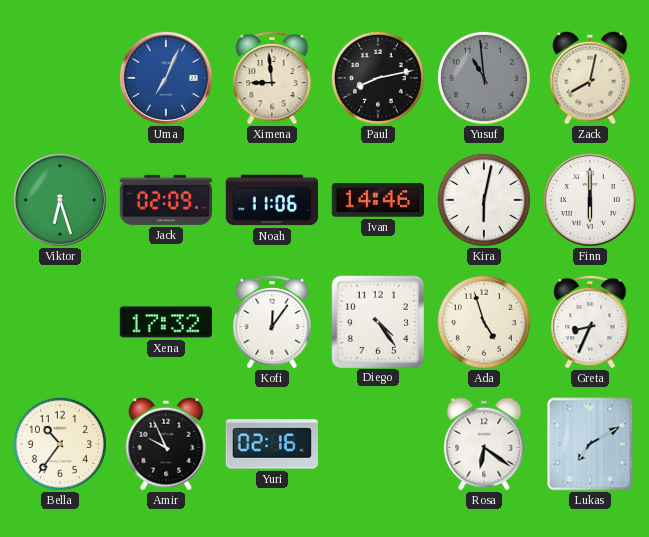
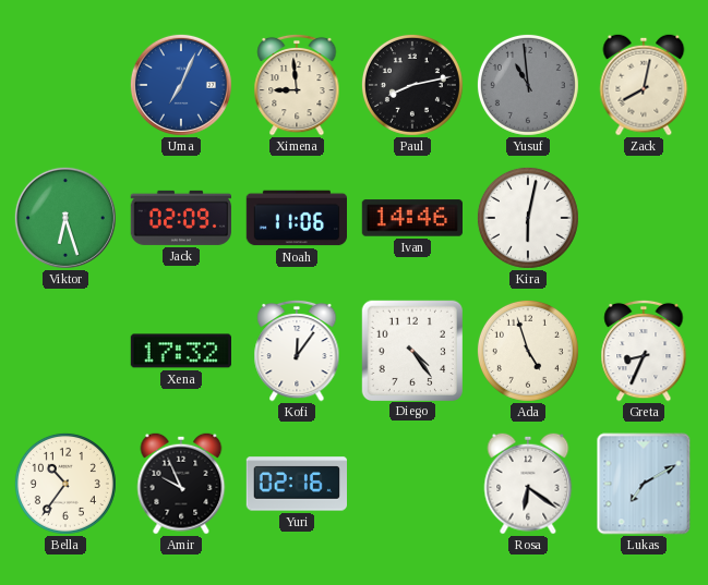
Finn: 6:00 -> none (590, 200)
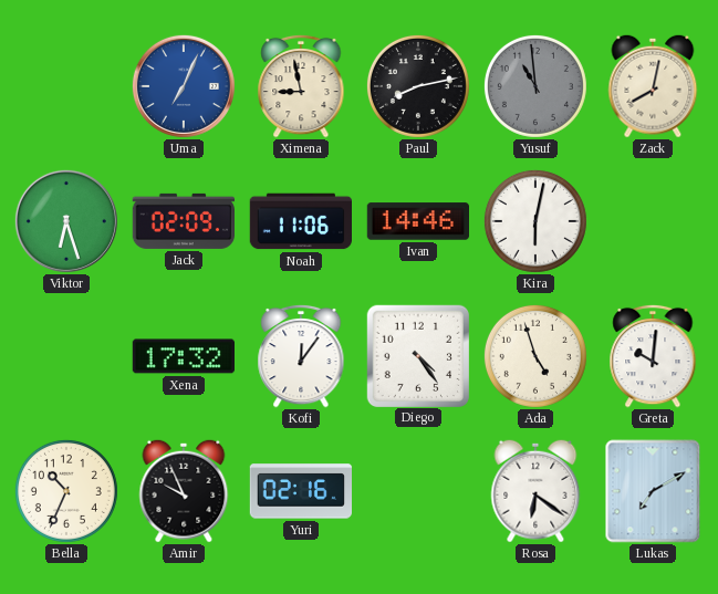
Ximena: 8:59 -> 8:58 (301, 86)
Greta: 8:34 -> 10:01 (653, 356)
Bella: 10:36 -> 10:34 (66, 491)
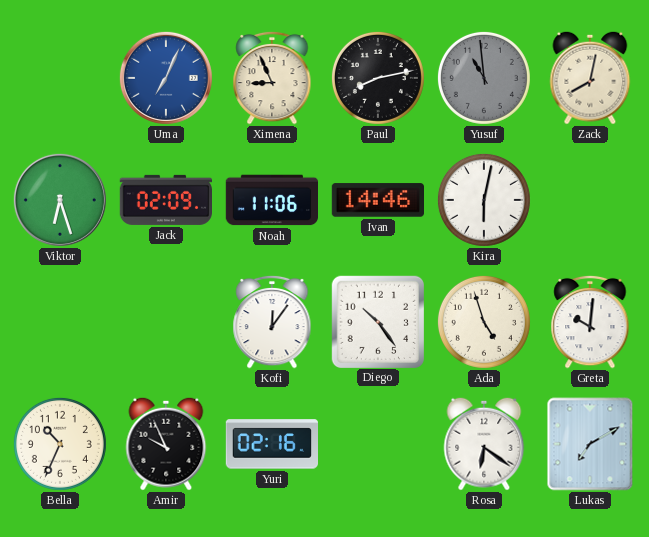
Ximena: 8:58 -> 8:56 (272, 78)
Xena: 17:32 -> none (183, 356)
Diego: 4:24 -> 10:24 (377, 321)
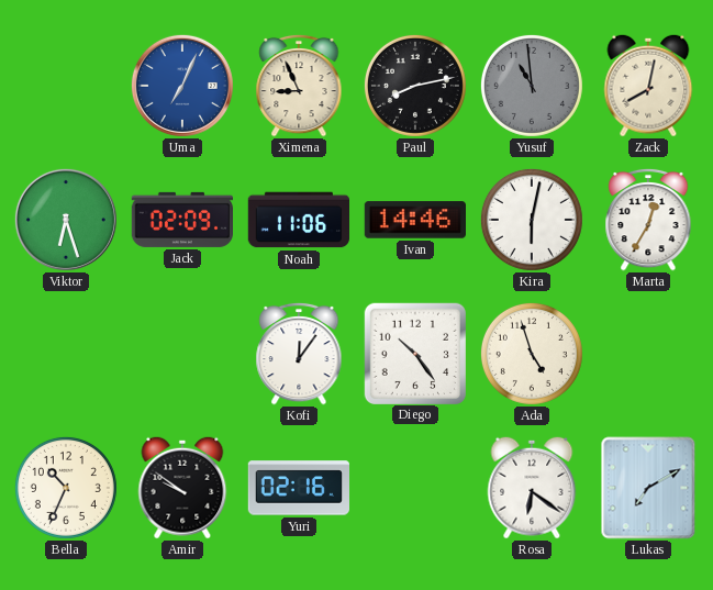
Marta: none -> 12:35 (648, 220)
Greta: 10:01 -> none (590, 322)
Amir: 9:56 -> 9:51 (182, 488)
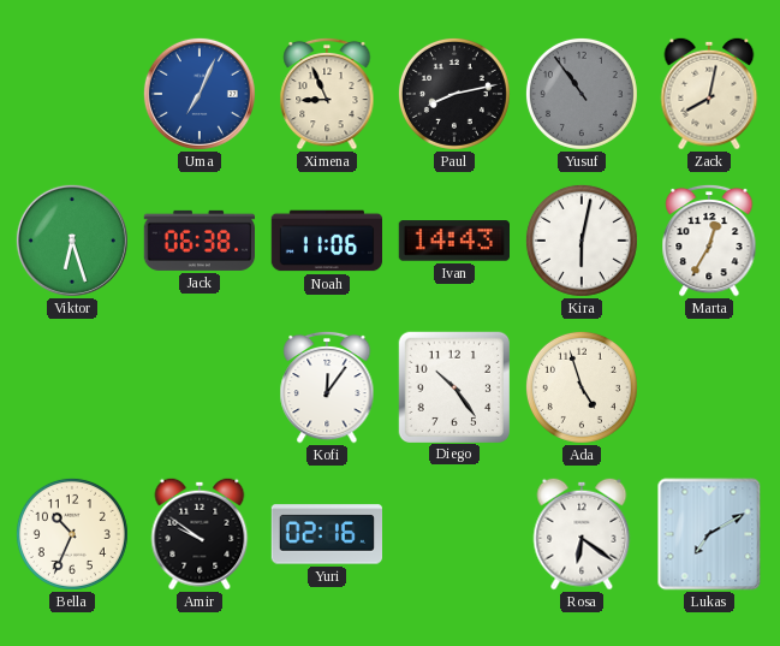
Yusuf: 10:59 -> 10:54 (582, 94)
Jack: 02:09 -> 06:38 (198, 241)
Ivan: 14:46 -> 14:43 (453, 241)
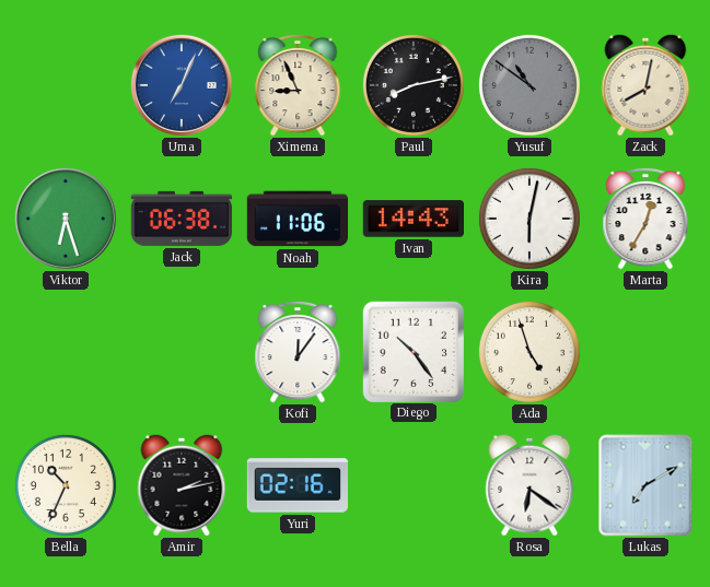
Yusuf: 10:54 -> 10:51 (529, 85)
Amir: 9:51 -> 2:13 (182, 485)
